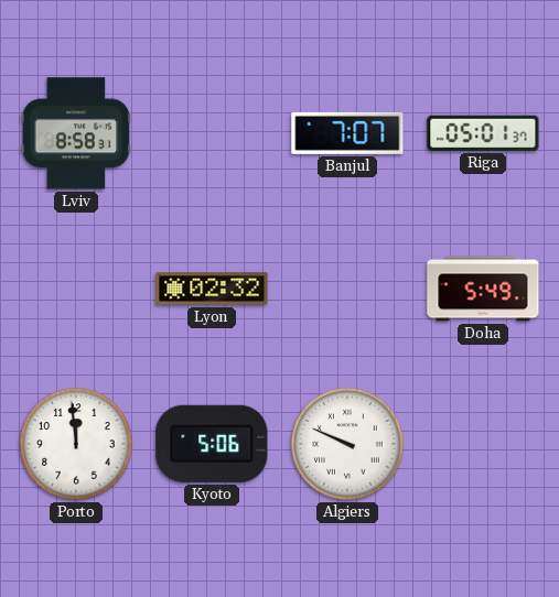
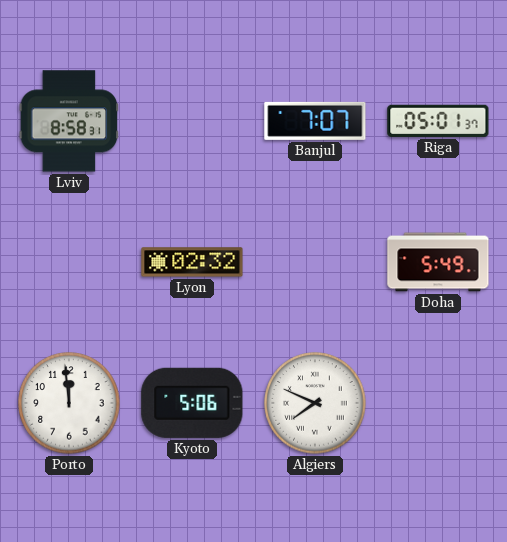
Algiers: 9:49 -> 7:49 (315, 403)
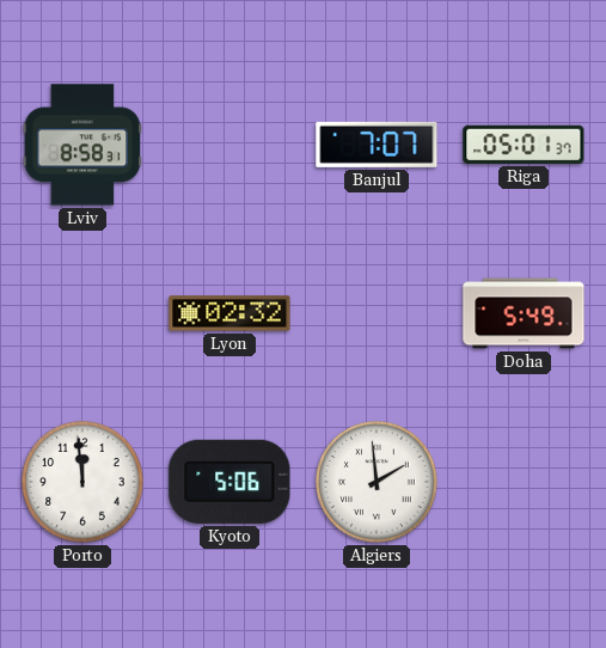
Algiers: 7:49 -> 1:59 (377, 482)
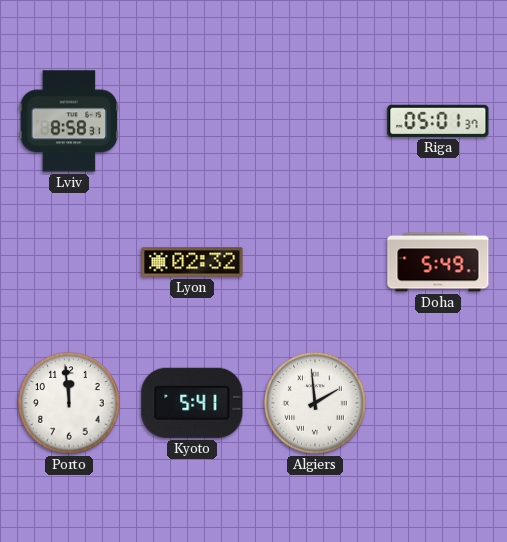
Banjul: 7:07 -> none (377, 145)
Kyoto: 5:06 -> 5:41 (192, 403)
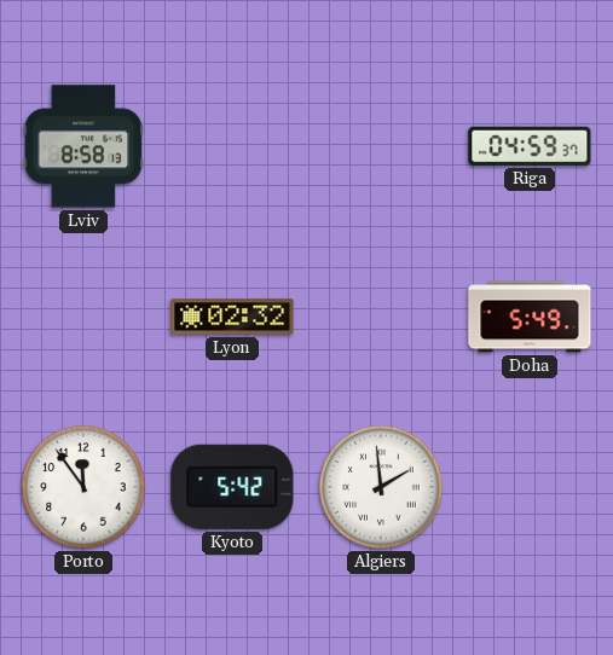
Lviv: 8:58:31 -> 8:58:13 (83, 146)
Riga: 05:01 -> 04:59 (530, 146)
Porto: 11:59 -> 11:54 (83, 487)
Kyoto: 5:41 -> 5:42 (232, 487)
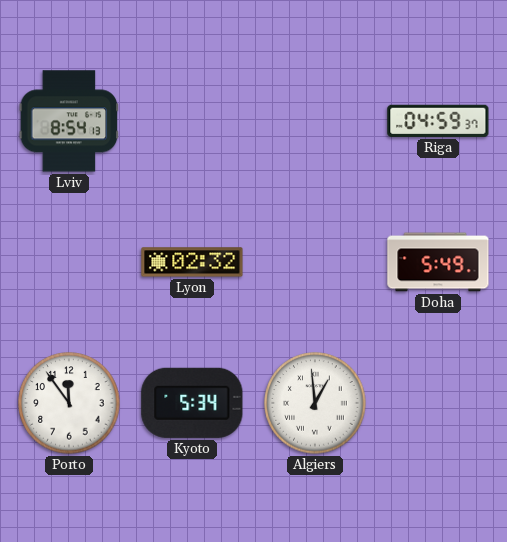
Lviv: 8:58 -> 8:54 (69, 121)
Kyoto: 5:42 -> 5:34 (192, 403)
Algiers: 1:59 -> 12:59 (315, 403)
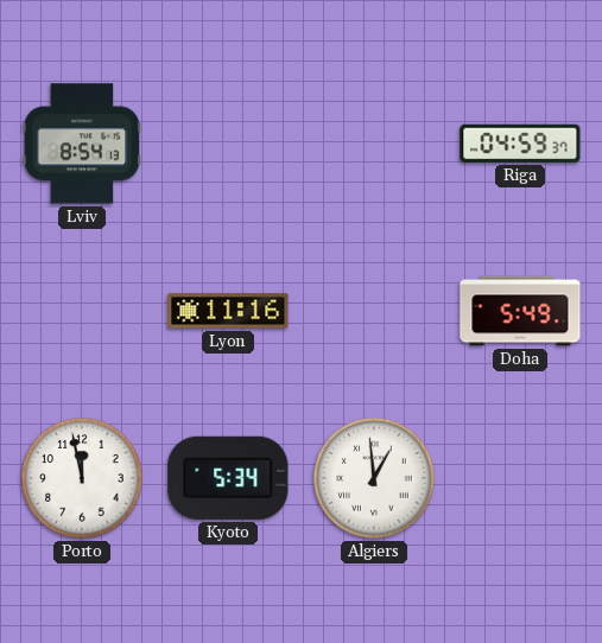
Lyon: 02:32 -> 11:16 (228, 311)
Porto: 11:54 -> 11:58 (82, 478)
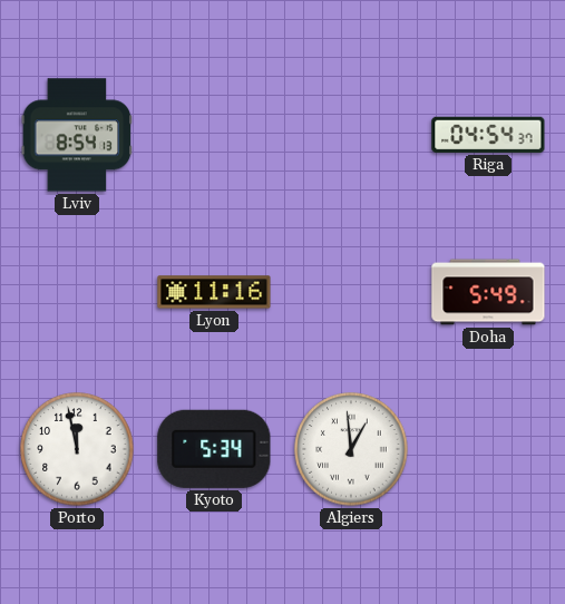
Riga: 04:59 -> 04:54 (488, 135)
